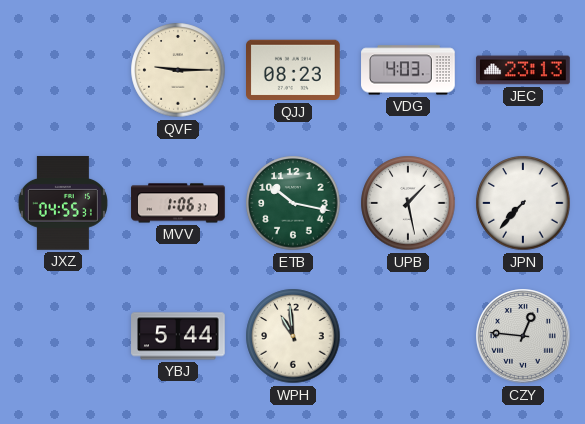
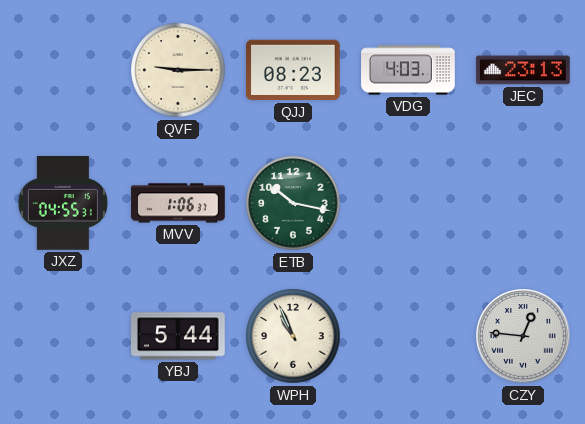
UPB: 1:28 -> none (408, 203)
JPN: 7:37 -> none (523, 203)
WPH: 10:59 -> 10:56 (293, 336)
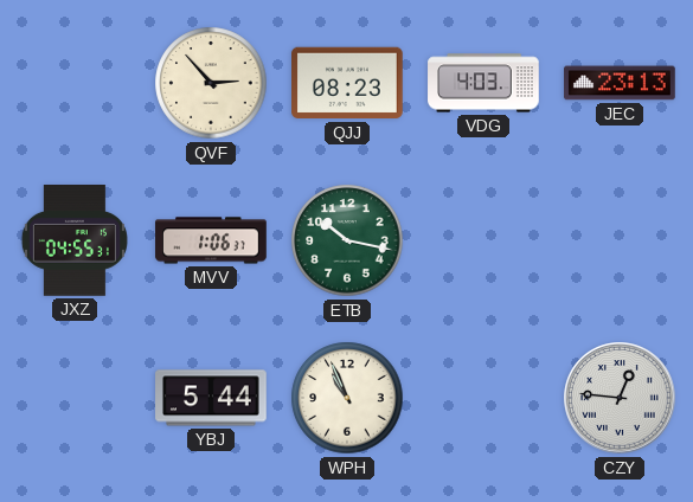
QVF: 9:15 -> 2:53 (211, 83)
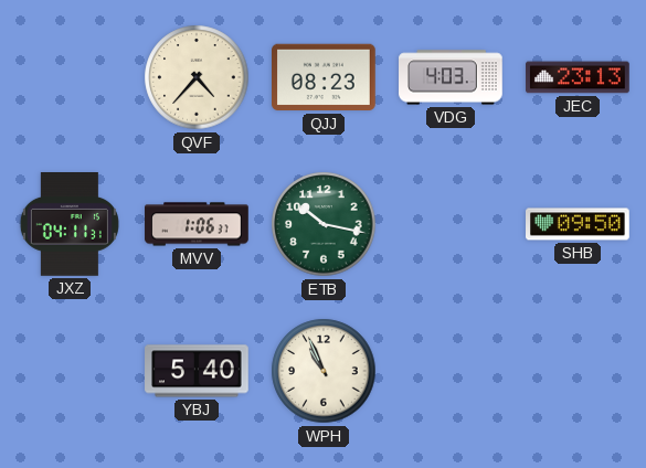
QVF: 2:53 -> 4:37 (197, 77)
JXZ: 04:55 -> 04:11 (70, 225)
SHB: none -> 09:50 (578, 224)
YBJ: 5:44 -> 5:40 (197, 371)
CZY: 12:46 -> none (620, 398)
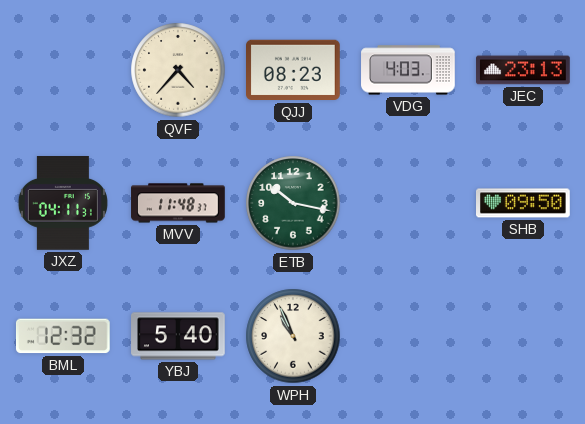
MVV: 1:06 -> 11:48 (178, 203)
BML: none -> 12:32 (63, 336)
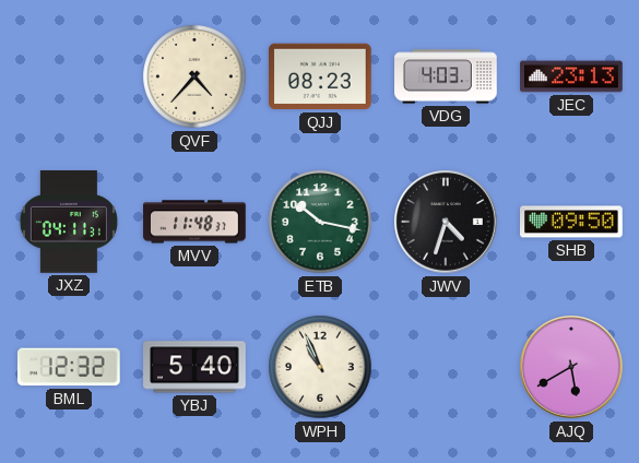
JWV: none -> 4:33 (446, 222)
AJQ: none -> 5:40 (571, 367)
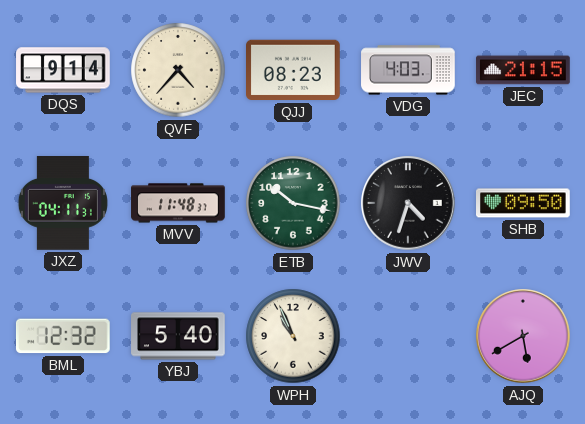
DQS: none -> 9:14 (63, 70)
JEC: 23:13 -> 21:15 (523, 70)
